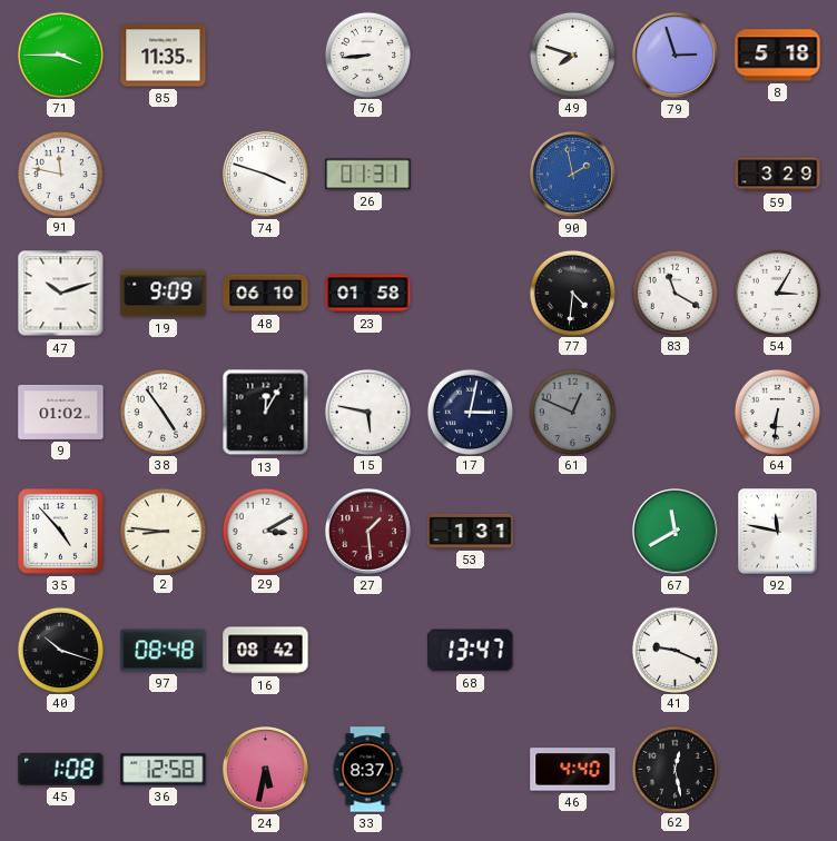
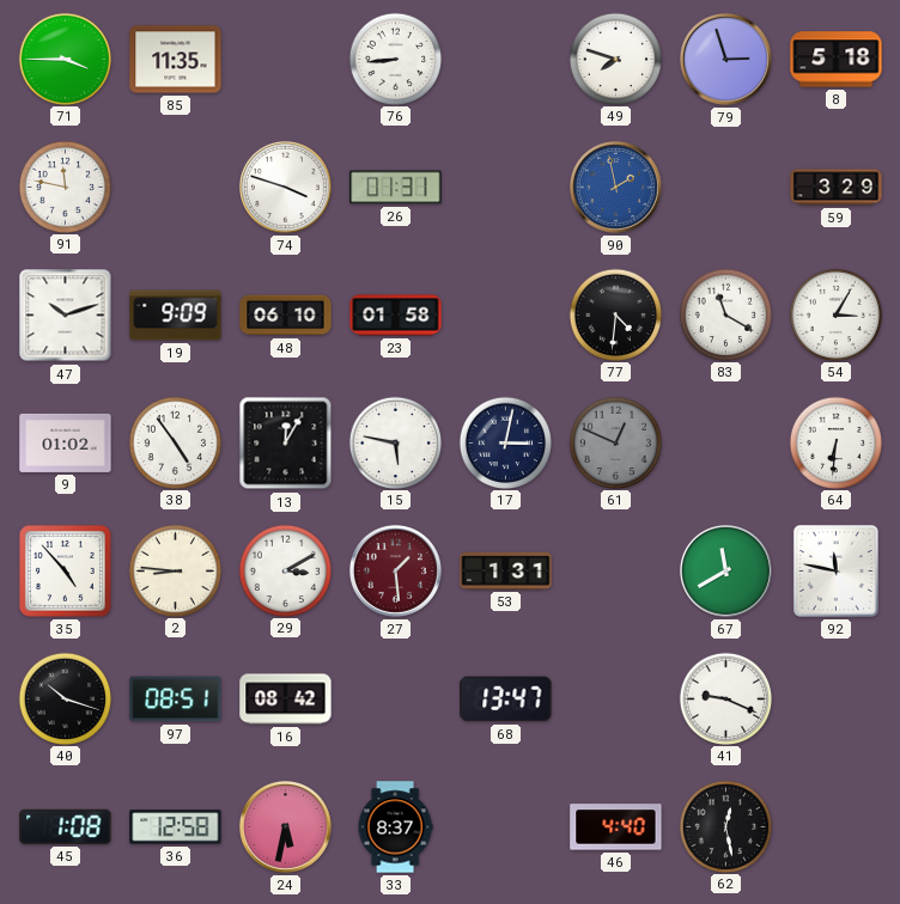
97: 08:48 -> 08:51 (176, 700)
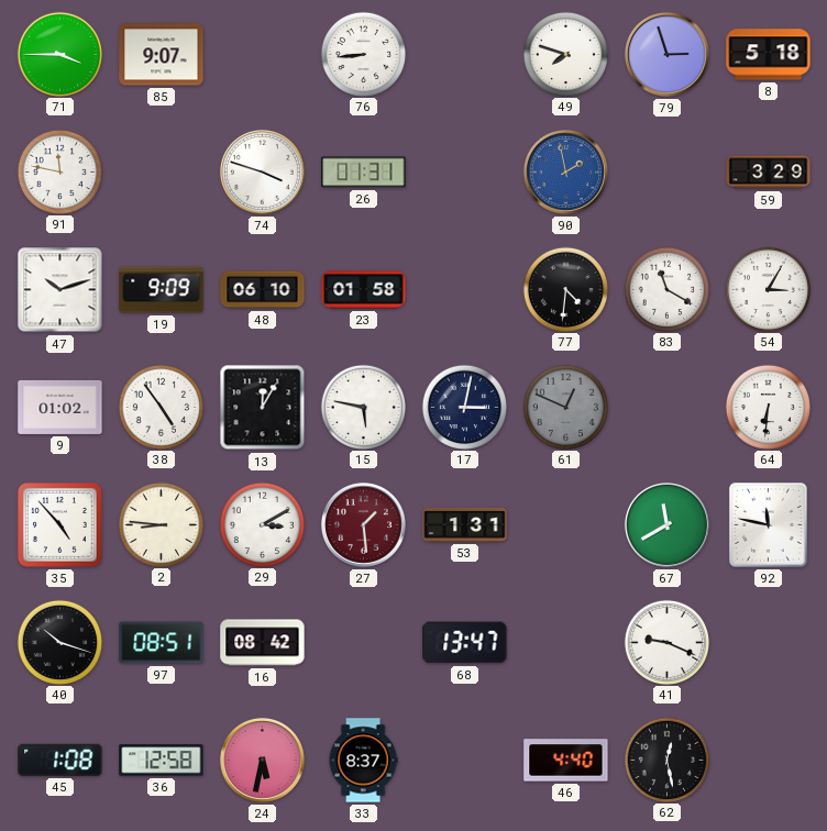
85: 11:35 -> 9:07 (162, 55)
